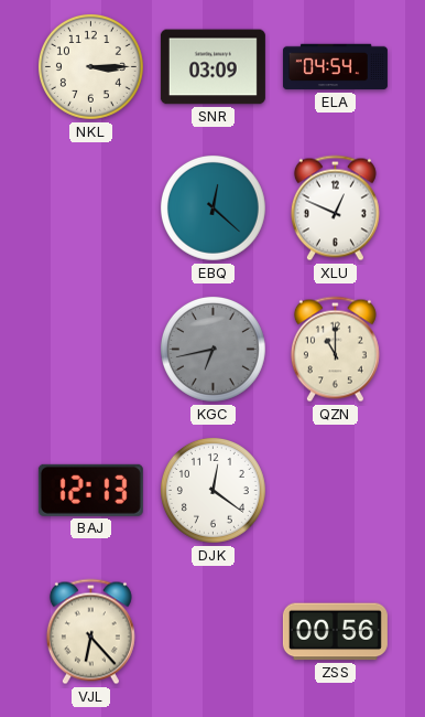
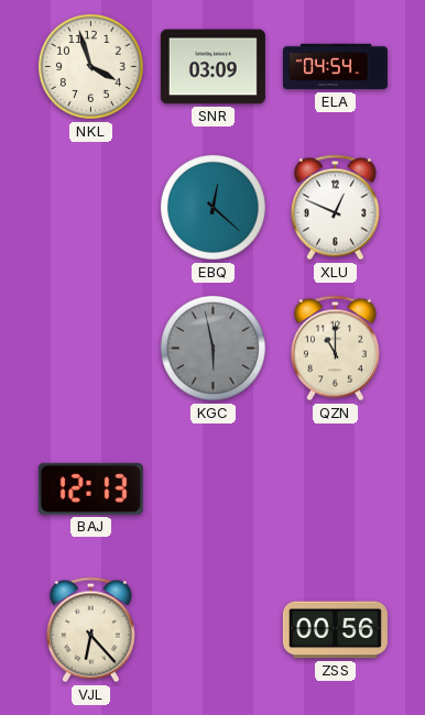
NKL: 3:15 -> 3:57 (90, 66)
KGC: 6:43 -> 5:58 (212, 348)
DJK: 12:21 -> none (212, 490)
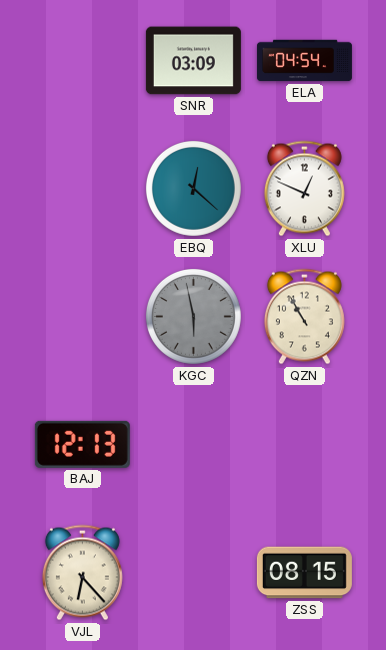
NKL: 3:57 -> none (90, 66)
QZN: 11:00 -> 10:55 (304, 317)
ZSS: 00:56 -> 08:15 (304, 573)
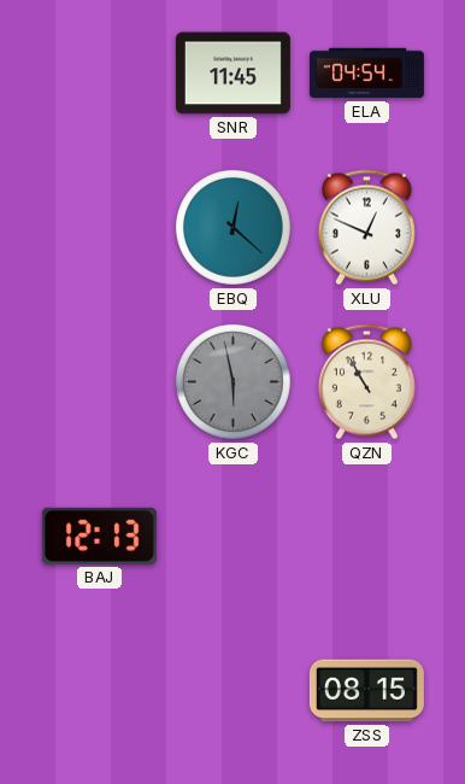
SNR: 03:09 -> 11:45 (232, 74)
VJL: 6:23 -> none (82, 573)
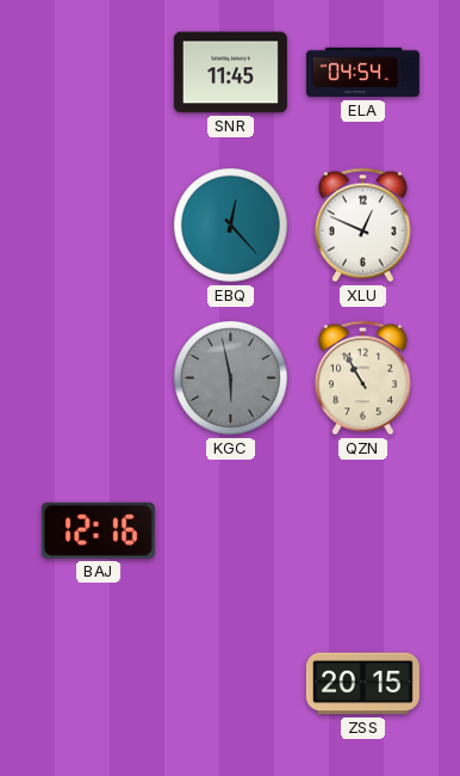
EBQ: 12:22 -> 12:23 (230, 224)
BAJ: 12:13 -> 12:16 (98, 530)
ZSS: 08:15 -> 20:15 (362, 684)
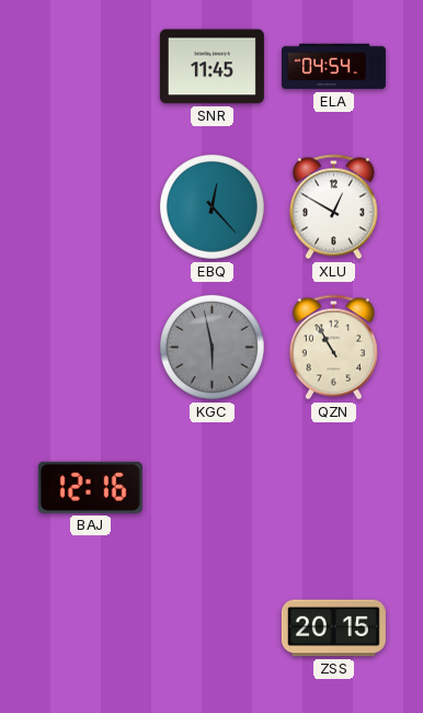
XLU: 12:49 -> 12:50 (333, 207)
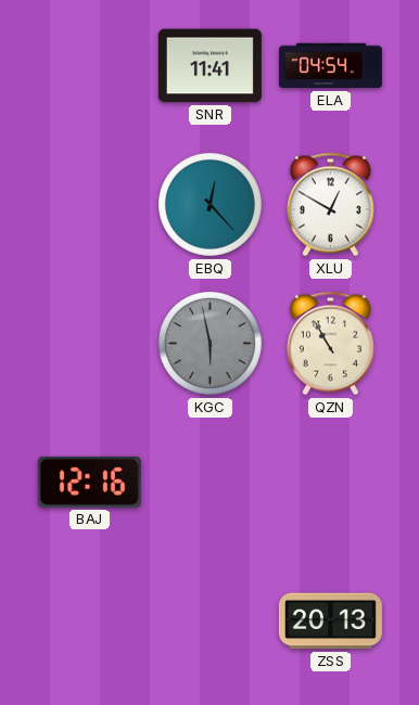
SNR: 11:45 -> 11:41 (210, 66)
ZSS: 20:15 -> 20:13 (330, 621)
